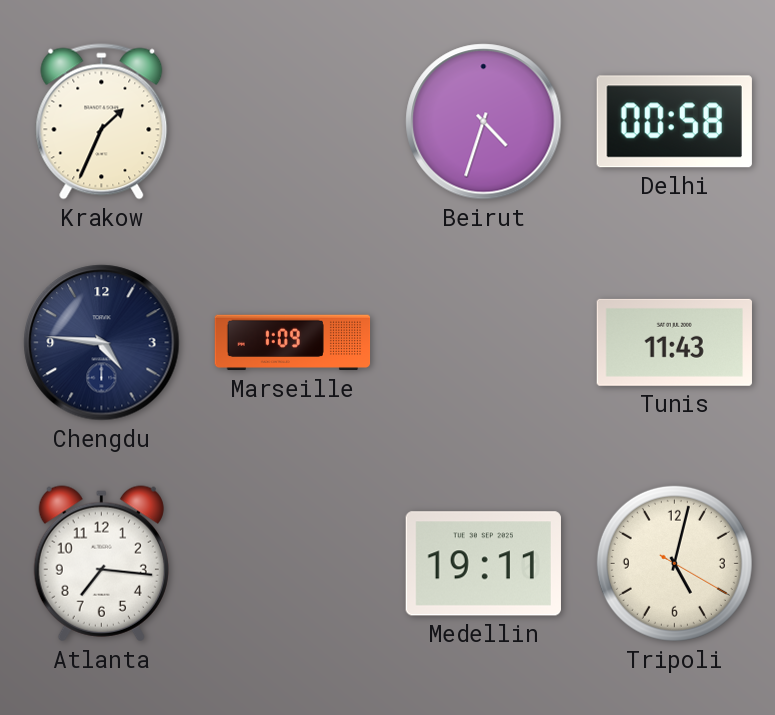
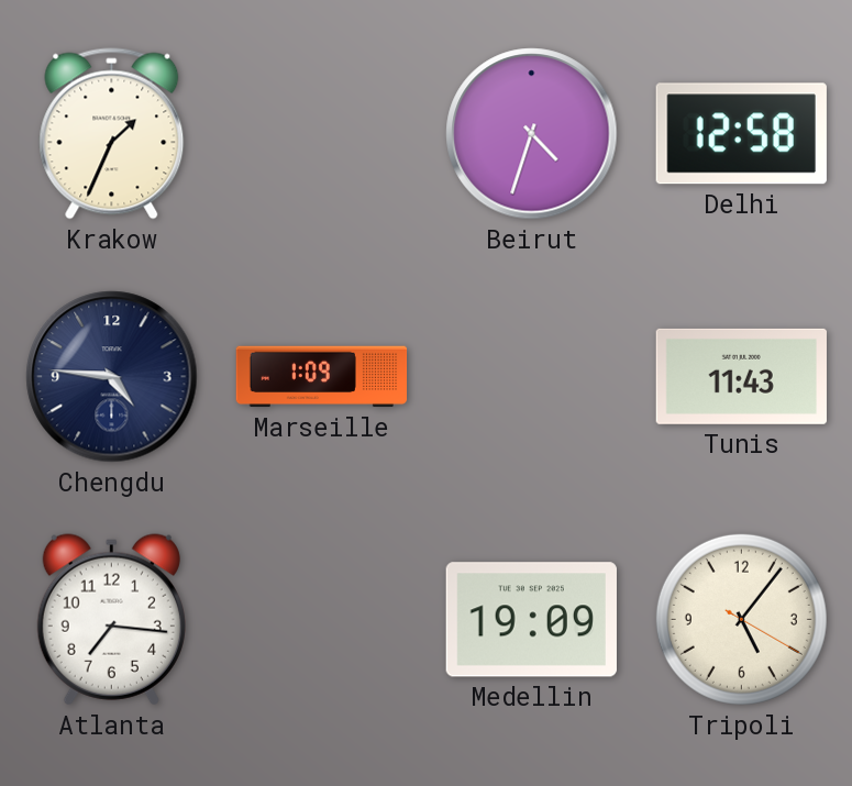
Delhi: 00:58 -> 12:58 (741, 134)
Medellin: 19:11 -> 19:09 (531, 620)
Tripoli: 5:02 -> 5:06 (741, 619)
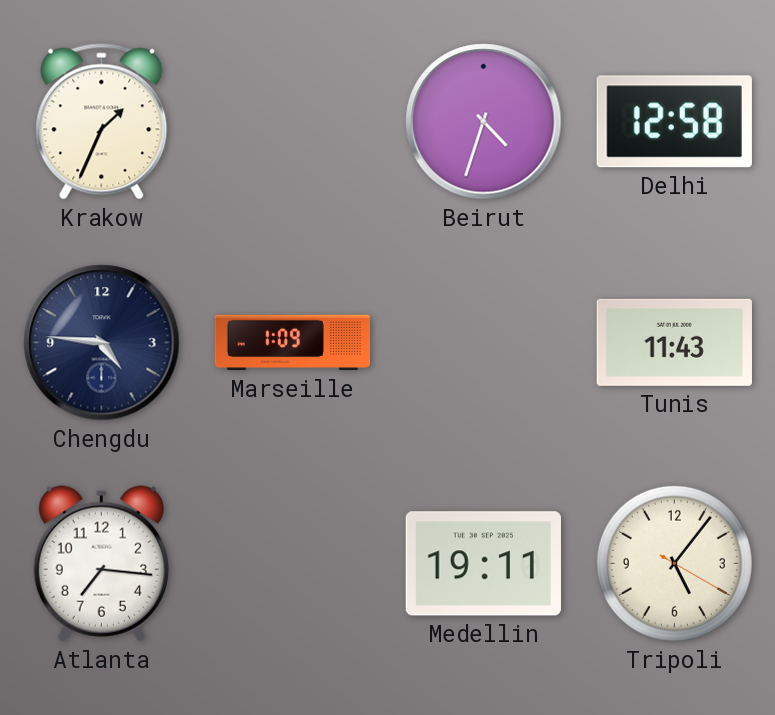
Medellin: 19:09 -> 19:11 (483, 564)
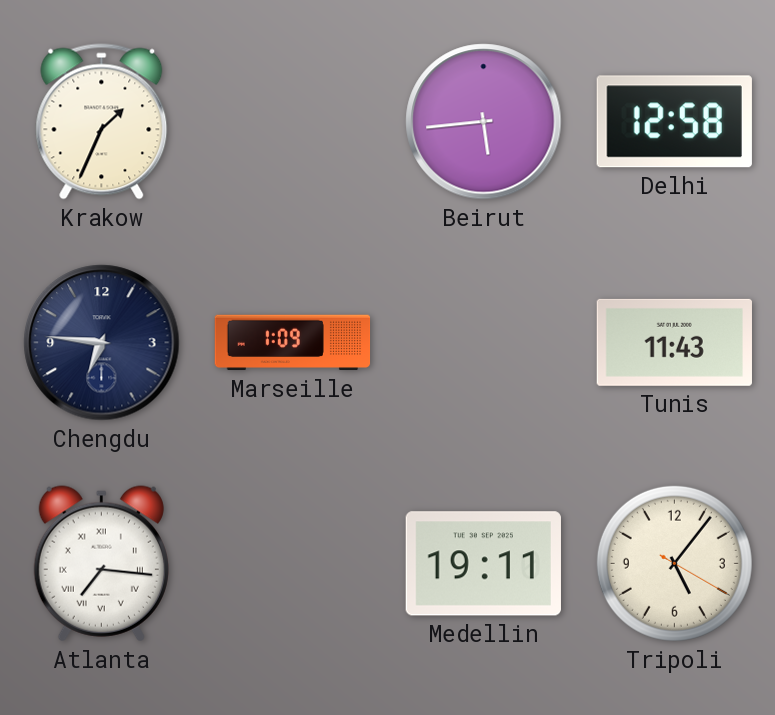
Beirut: 4:33 -> 5:44 (484, 122)
Chengdu: 4:46 -> 6:46 (102, 343)
Atlanta numerals: Arabic -> Roman (101, 564)
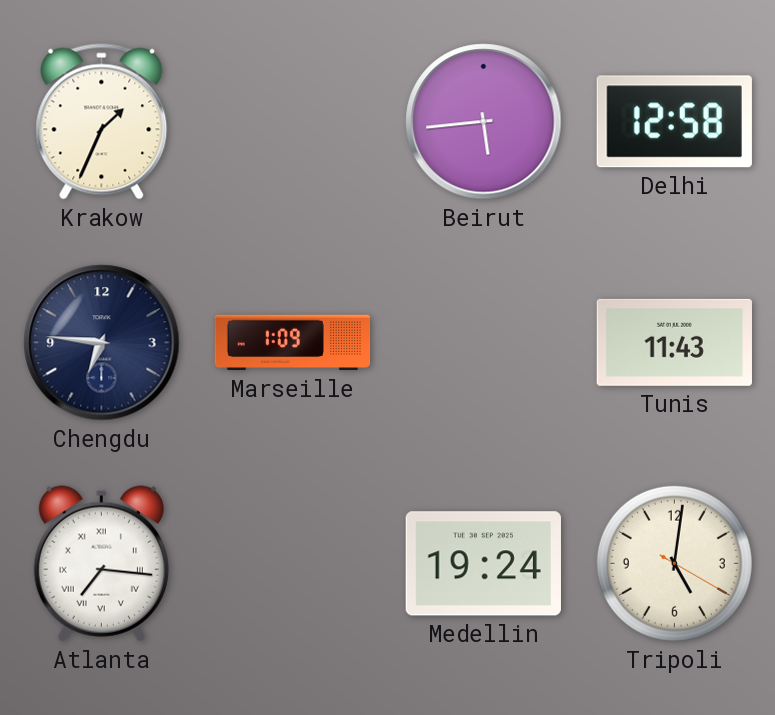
Medellin: 19:11 -> 19:24 (483, 564)
Tripoli: 5:06 -> 5:01 (674, 563)
